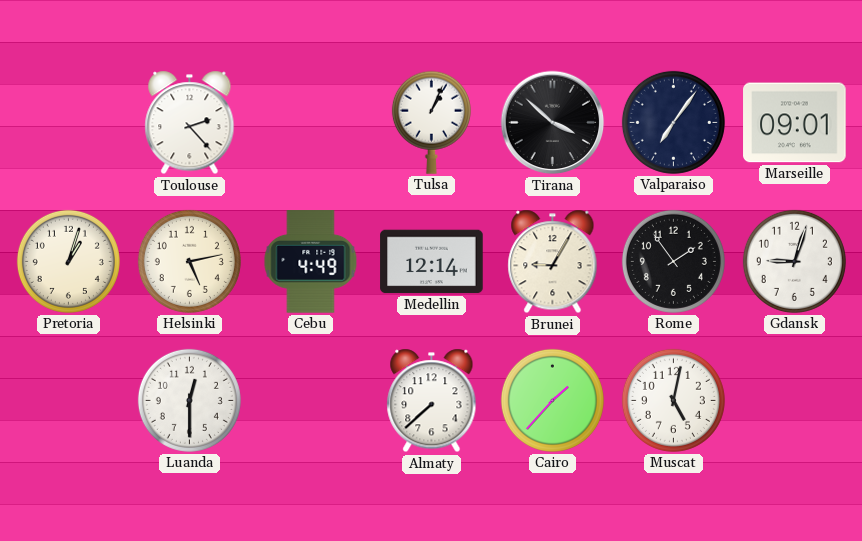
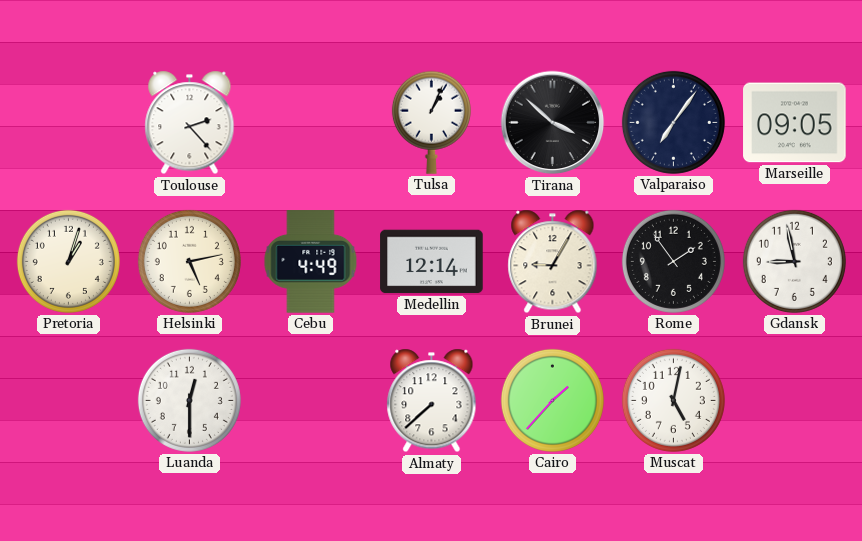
Marseille: 09:01 -> 09:05 (795, 123)
Gdansk: 9:03 -> 8:58 (794, 261)
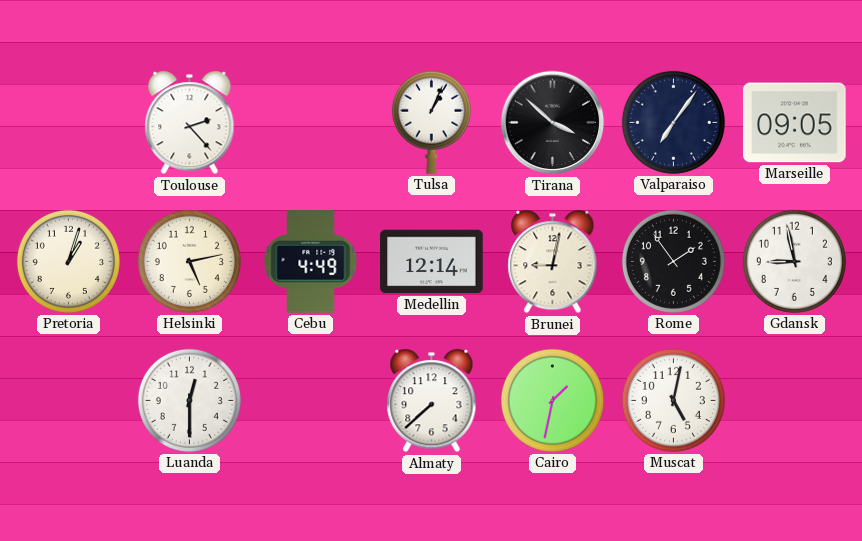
Brunei: 9:05 -> 9:02 (553, 262)
Cairo: 1:37 -> 1:32 (552, 400)
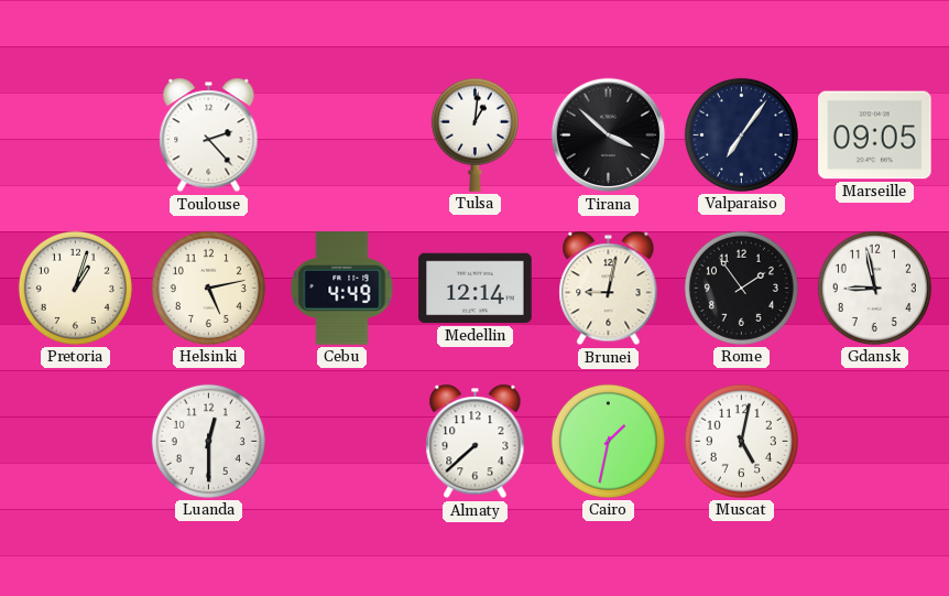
Tulsa: 1:04 -> 1:01 (475, 134)
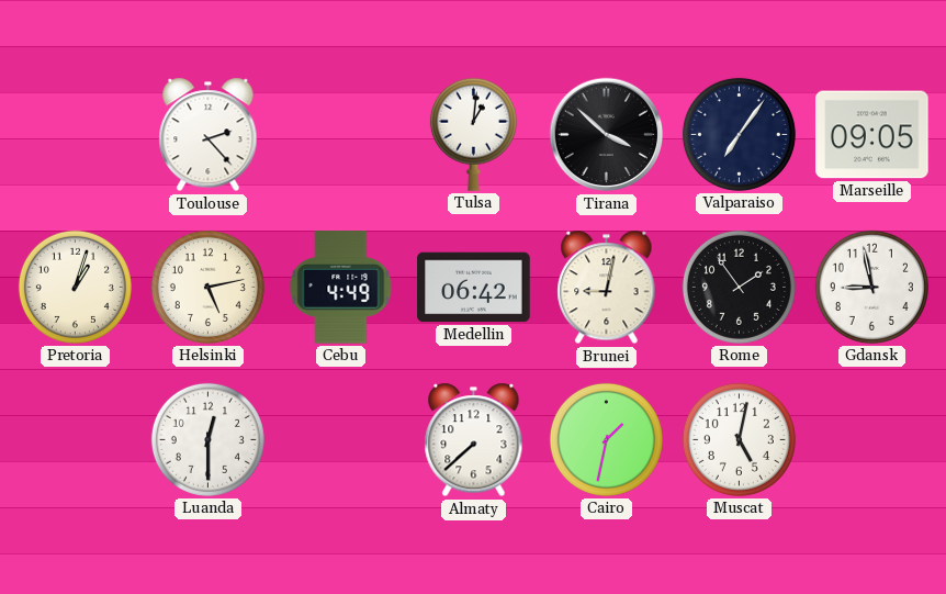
Medellin: 12:14 -> 06:42 (474, 288)
